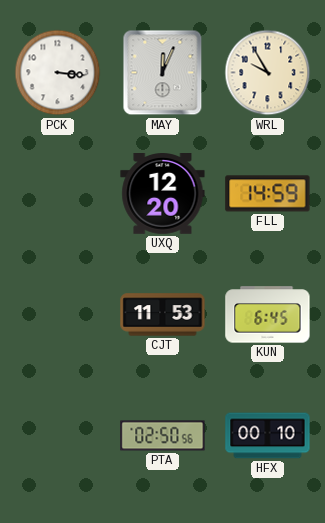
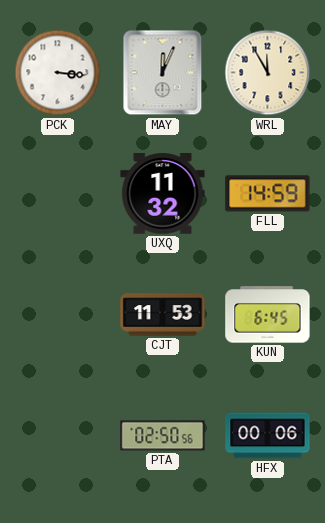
WRL: 9:55 -> 11:55 (268, 73)
UXQ: 12:20 -> 11:32 (163, 194)
HFX: 00:10 -> 00:06 (268, 436)
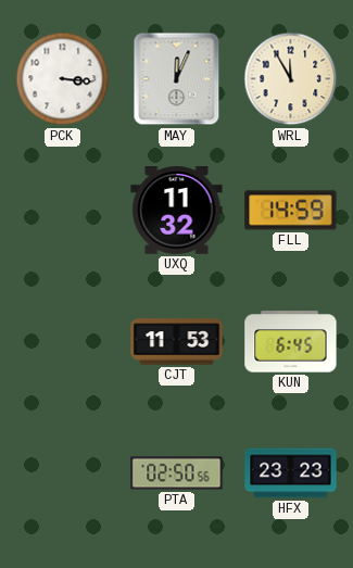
HFX: 00:06 -> 23:23 (291, 474)
